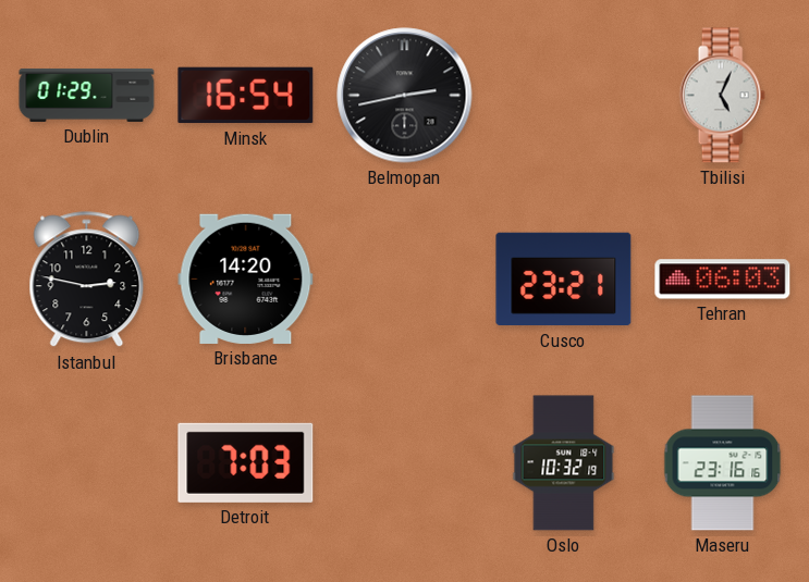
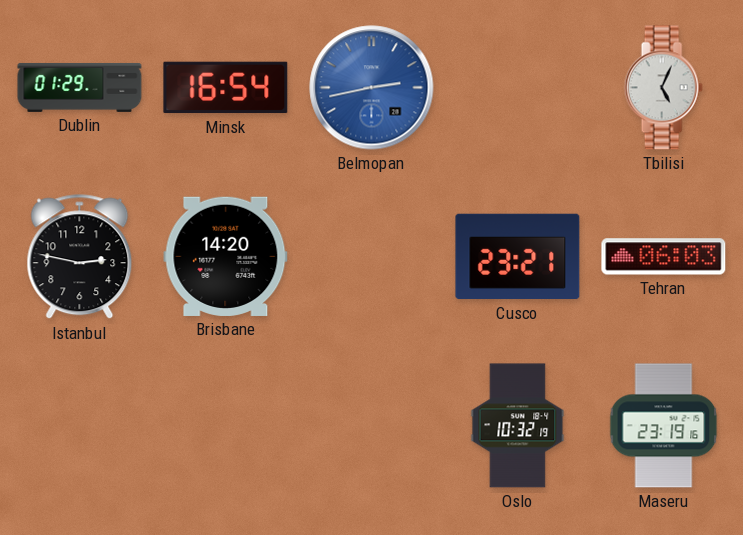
Belmopan dial: black -> blue (372, 88)
Detroit: 7:03 -> none (246, 462)
Maseru: 23:16 -> 23:19 (664, 426)
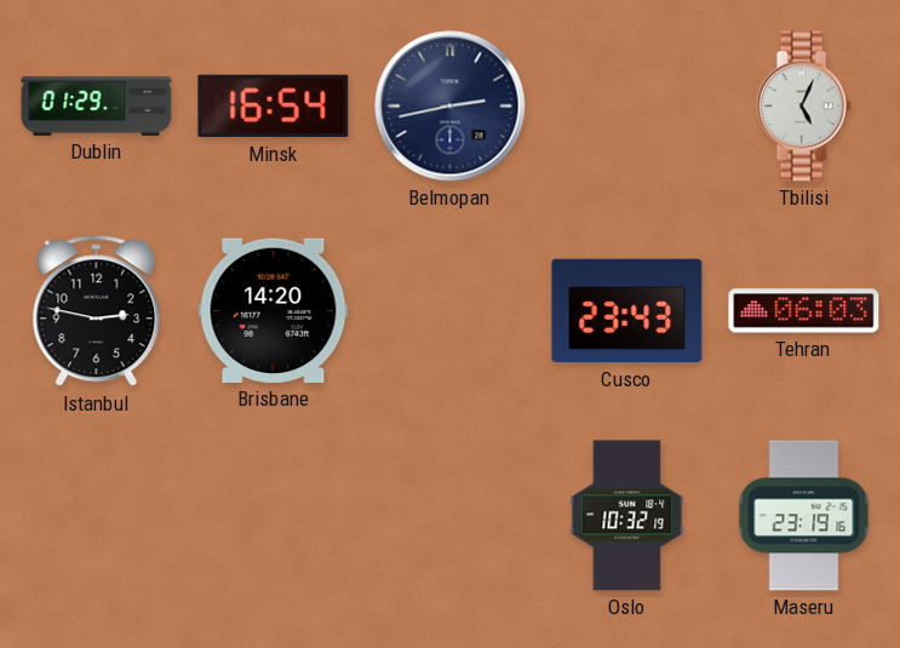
Belmopan dial: blue -> navy (451, 107)
Cusco: 23:21 -> 23:43 (627, 311)
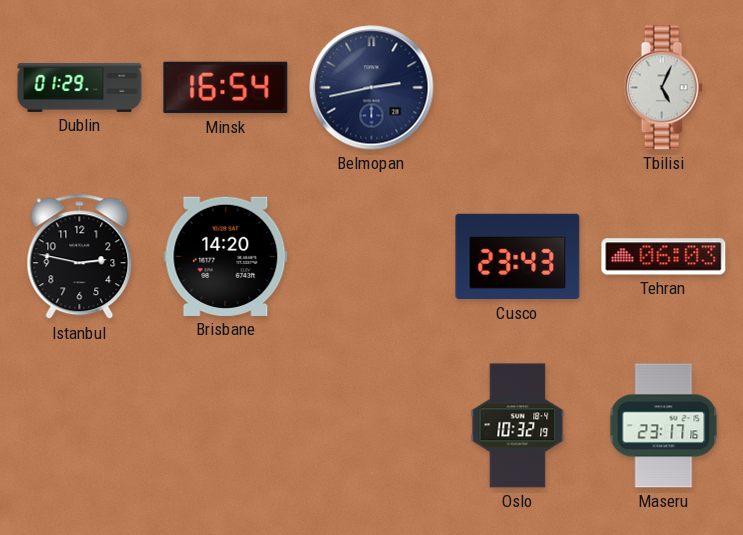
Maseru: 23:19 -> 23:17 (664, 426)
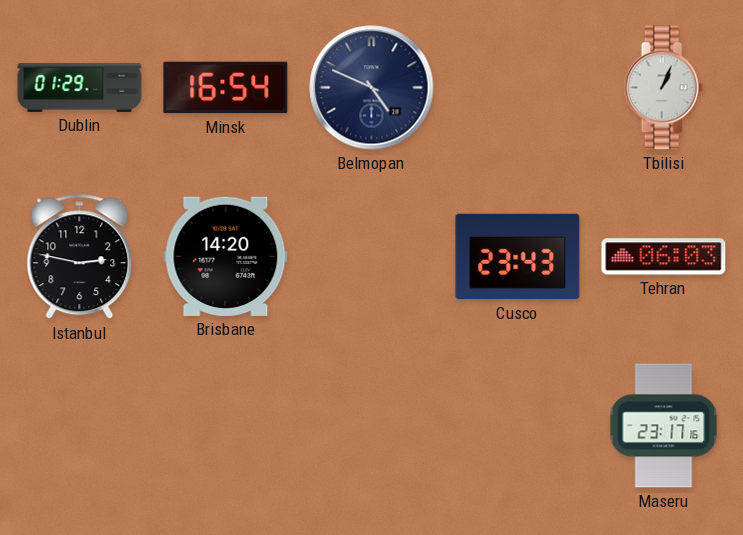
Belmopan: 2:43 -> 4:49 (372, 88)
Tbilisi: 5:04 -> 1:04 (663, 88)
Oslo: 10:32 -> none (518, 426)
